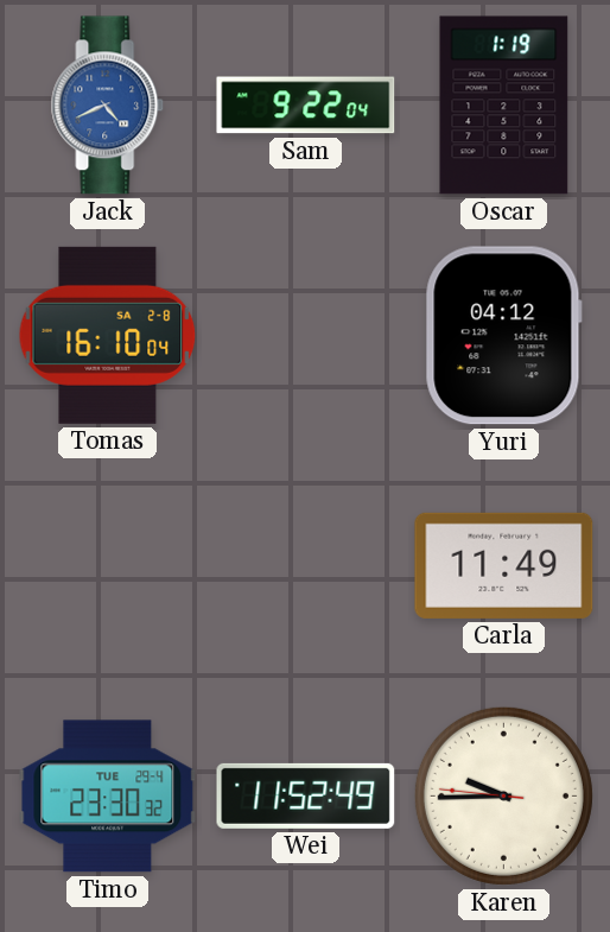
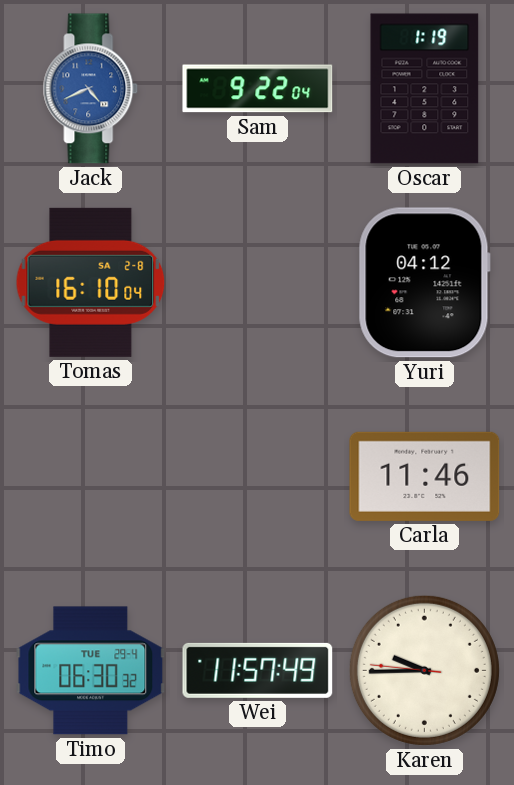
Carla: 11:49 -> 11:46 (425, 476)
Timo: 23:30 -> 06:30 (91, 671)
Wei: 11:52 -> 11:57 (258, 670)
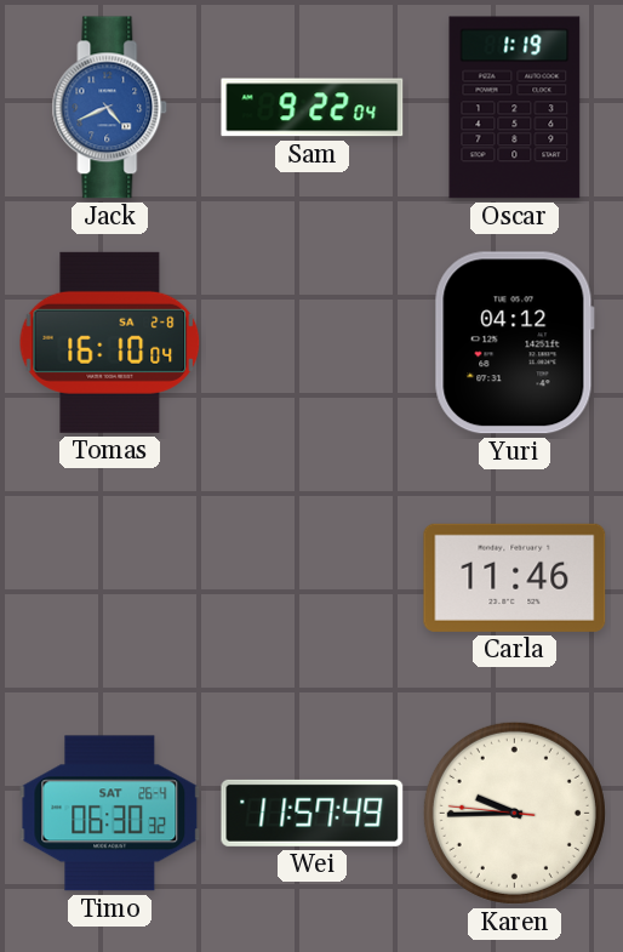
Timo date: TUE 29-4 -> SAT 26-4 (110, 814)
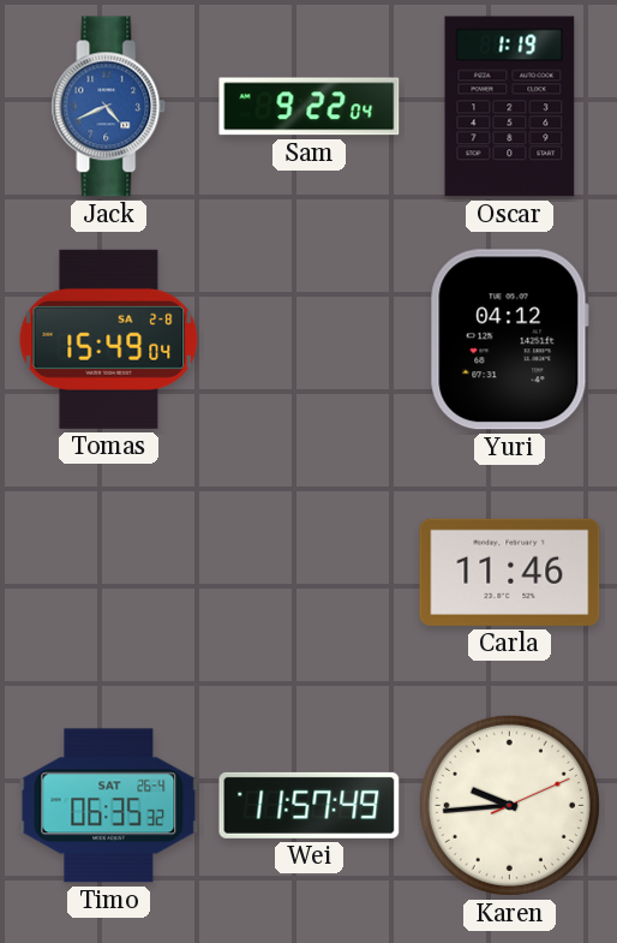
Tomas: 16:10 -> 15:49 (109, 339)
Timo: 06:30 -> 06:35 (109, 806)
Karen: 9:44:46 -> 9:44:11 (509, 805)
